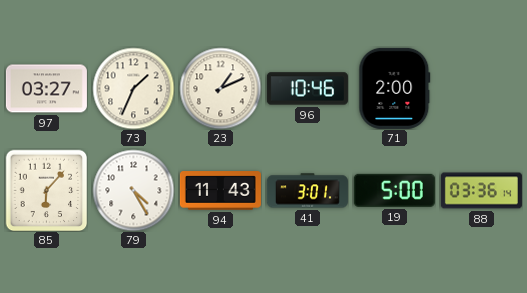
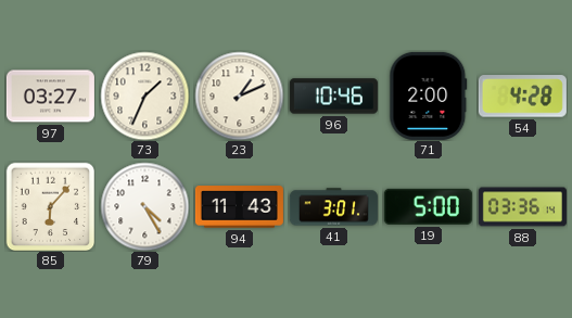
54: none -> 4:28 (522, 97)
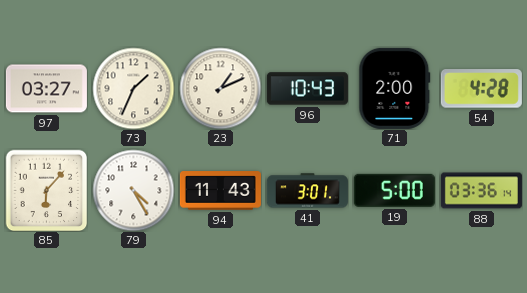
96: 10:46 -> 10:43 (307, 89)
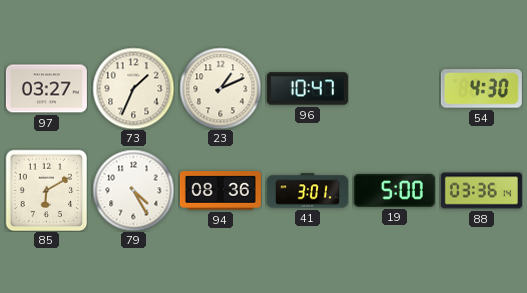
96: 10:43 -> 10:47 (307, 89)
71: 2:00 -> none (395, 88)
54: 4:28 -> 4:30 (481, 89)
85: 6:07 -> 6:10 (46, 190)
94: 11:43 -> 08:36 (220, 191)
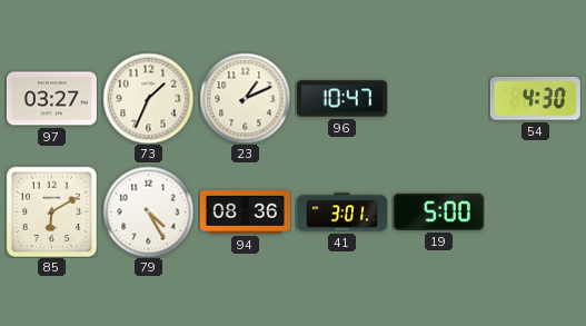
88: 03:36 -> none (481, 191)
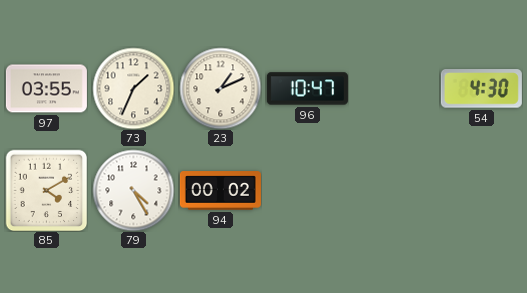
97: 03:27 -> 03:55 (46, 89)
85: 6:10 -> 4:10 (46, 190)
94: 08:36 -> 00:02 (220, 191)
41: 3:01 -> none (341, 213)
19: 5:00 -> none (438, 211)
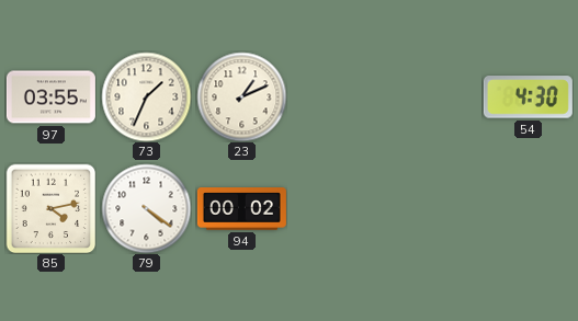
96: 10:47 -> none (307, 89)
85: 4:10 -> 4:13 (50, 208)
79: 4:25 -> 4:21 (146, 208)
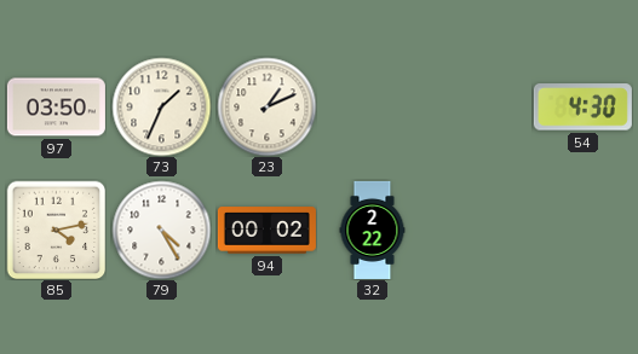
97: 03:55 -> 03:50 (56, 108)
79: 4:21 -> 4:25 (161, 230)
32: none -> 2:22 (373, 230)
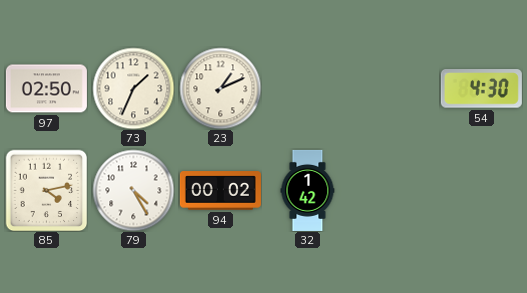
97: 03:50 -> 02:50 (46, 89)
32: 2:22 -> 1:42 (308, 190)
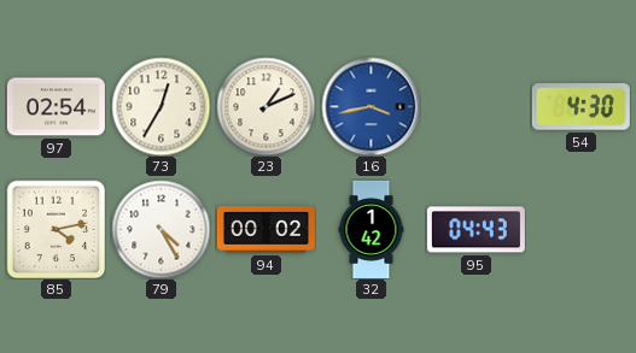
97: 02:50 -> 02:54 (56, 107)
73: 1:34 -> 12:35 (161, 106)
16: none -> 3:43 (370, 106)
95: none -> 04:43 (475, 230)
